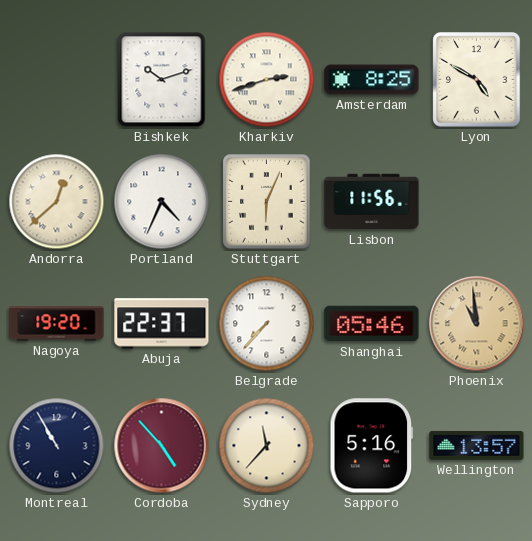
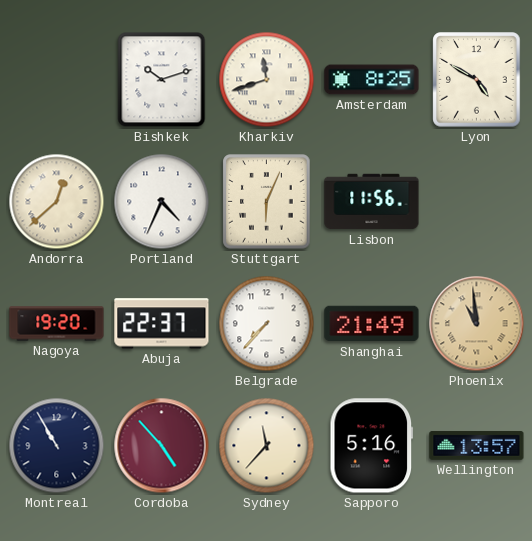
Kharkiv: 2:42 -> 11:42 (267, 80)
Shanghai: 05:46 -> 21:49 (372, 324)
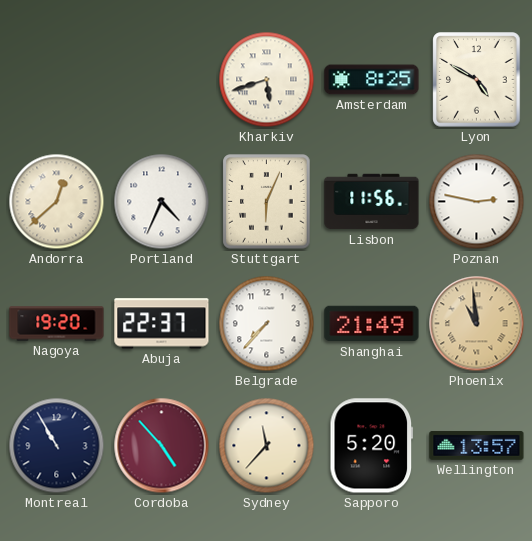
Bishkek: 10:12 -> none (162, 80)
Kharkiv: 11:42 -> 5:42 (267, 80)
Poznan: none -> 2:47 (477, 202)
Sapporo: 5:16 -> 5:20 (371, 446)
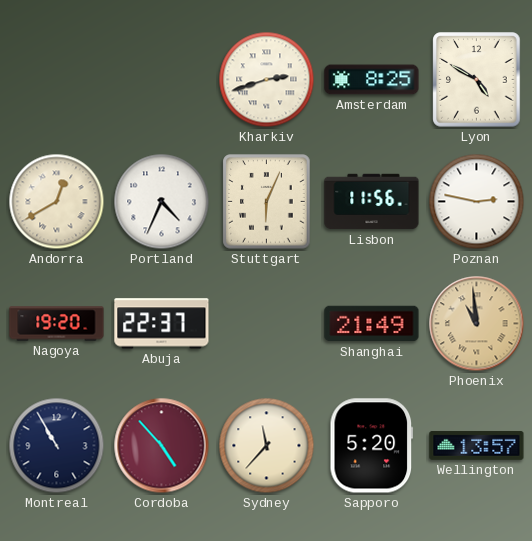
Kharkiv: 5:42 -> 2:42 (267, 80)
Andorra: 12:38 -> 12:40 (57, 202)
Belgrade: 7:37 -> none (267, 324)
